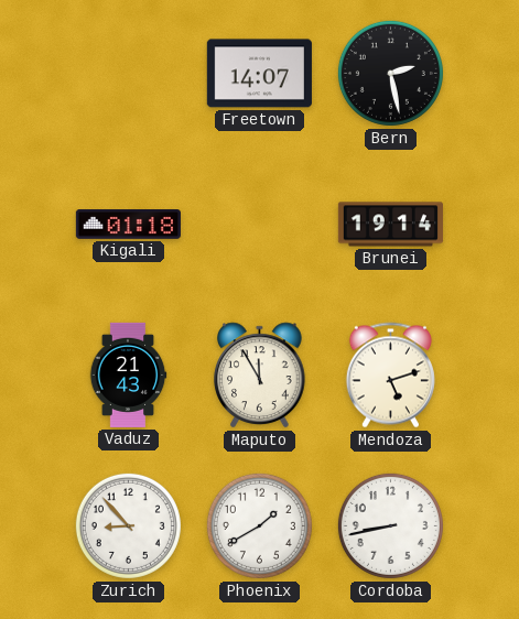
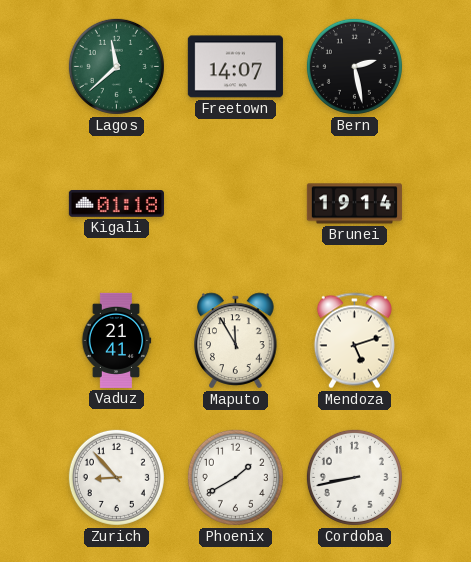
Lagos: none -> 11:38 (116, 66)
Vaduz: 21:43 -> 21:41 (116, 340)
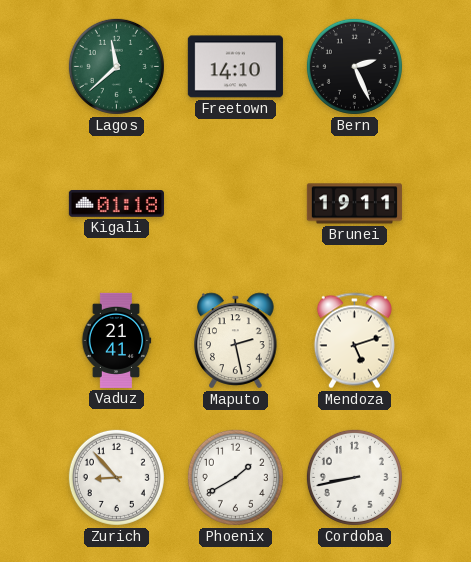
Freetown: 14:07 -> 14:10 (235, 67)
Bern: 2:28 -> 2:26 (354, 66)
Brunei: 19:14 -> 19:11 (354, 204)
Maputo: 11:55 -> 2:28 (236, 341)
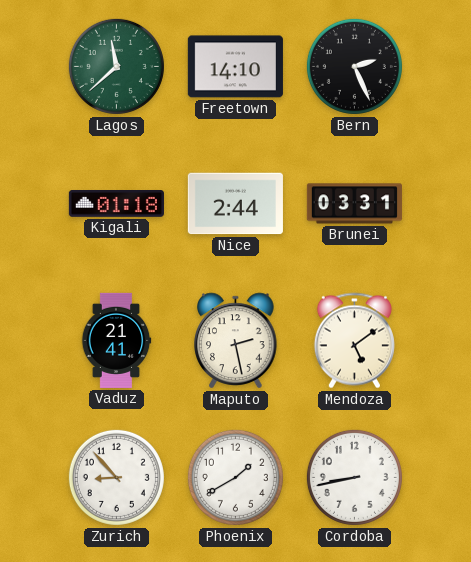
Nice: none -> 2:44 (235, 204)
Brunei: 19:11 -> 03:31 (354, 204)
Mendoza: 5:12 -> 5:09 (354, 341)
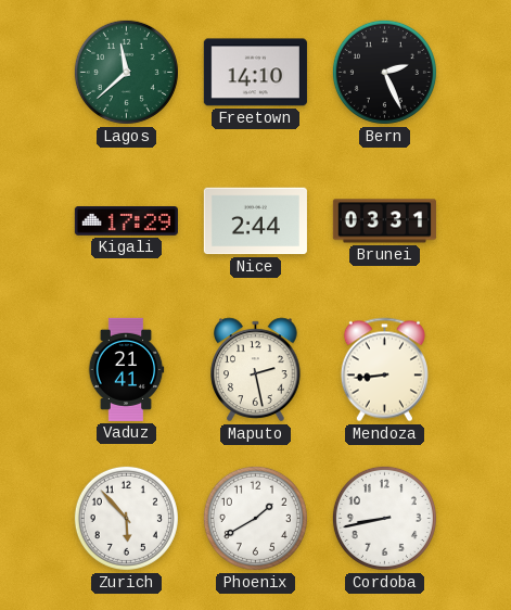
Kigali: 01:18 -> 17:29 (126, 221)
Mendoza: 5:09 -> 8:44 (384, 370)
Zurich: 8:53 -> 5:53 (126, 518)
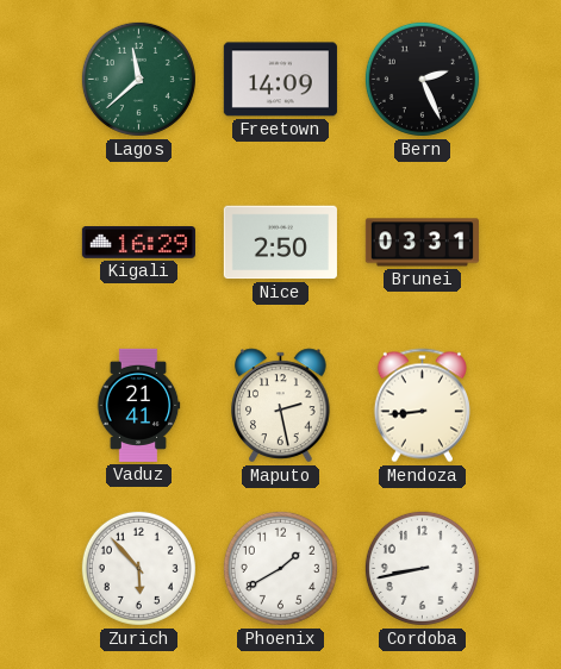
Freetown: 14:10 -> 14:09 (280, 80)
Kigali: 17:29 -> 16:29 (138, 243)
Nice: 2:44 -> 2:50 (280, 243)
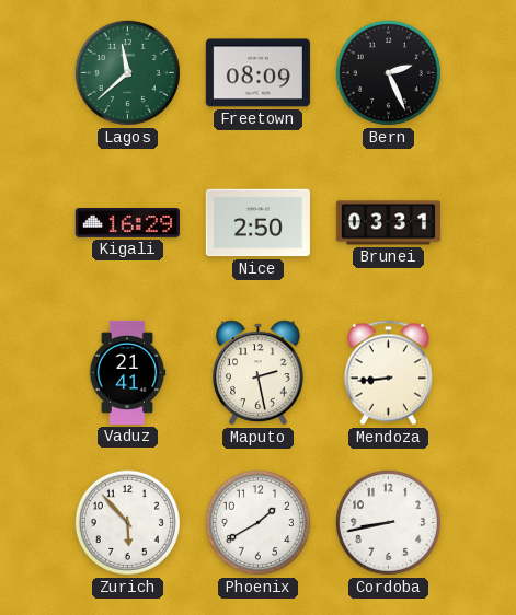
Freetown: 14:09 -> 08:09 (257, 73)
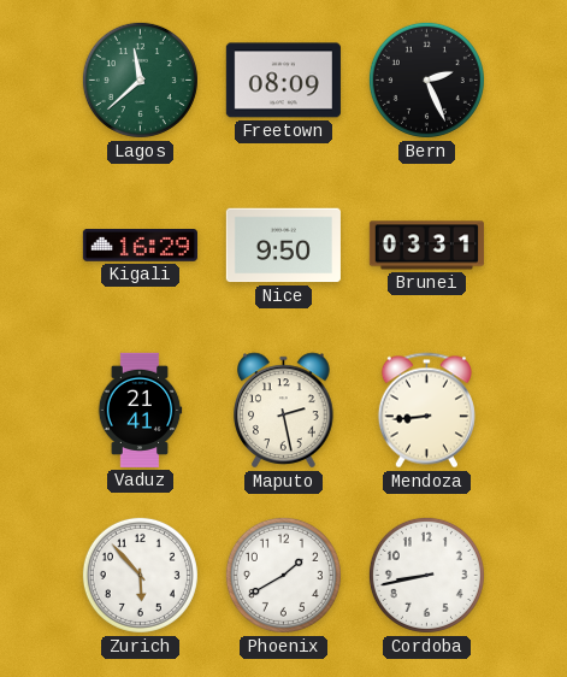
Nice: 2:50 -> 9:50 (283, 246)
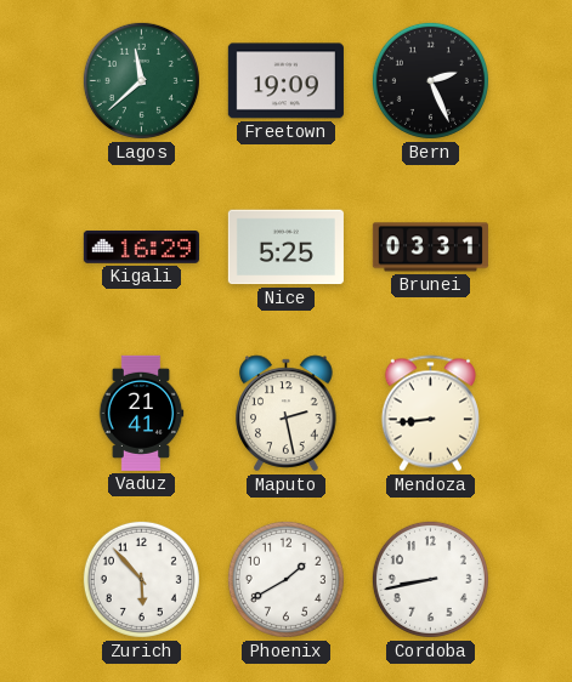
Freetown: 08:09 -> 19:09 (285, 81)
Nice: 9:50 -> 5:25 (285, 248)
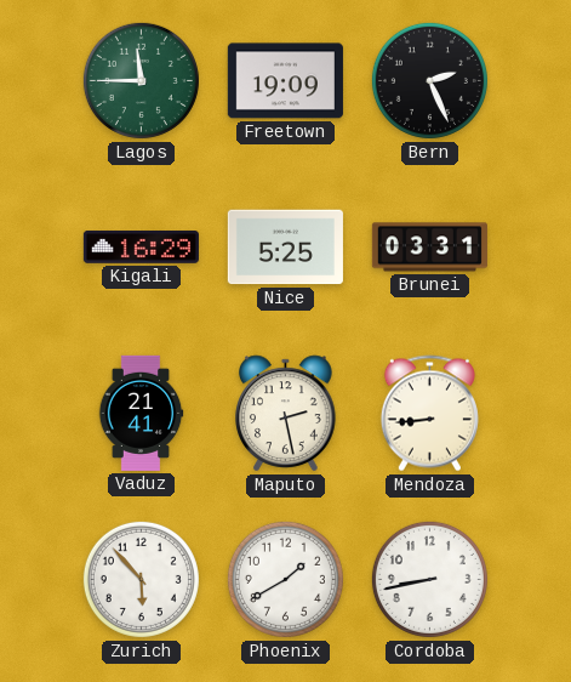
Lagos: 11:38 -> 11:45 (141, 80)
